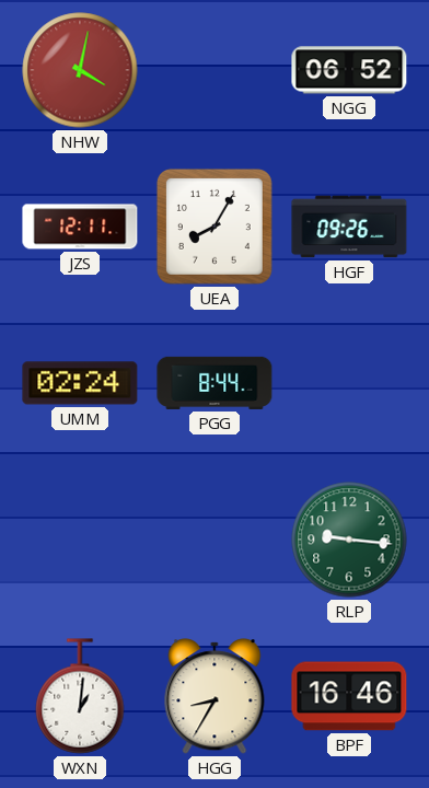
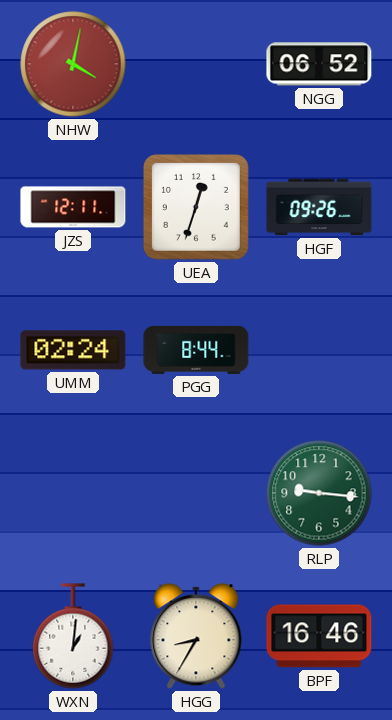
UEA: 8:05 -> 12:33 (196, 207)
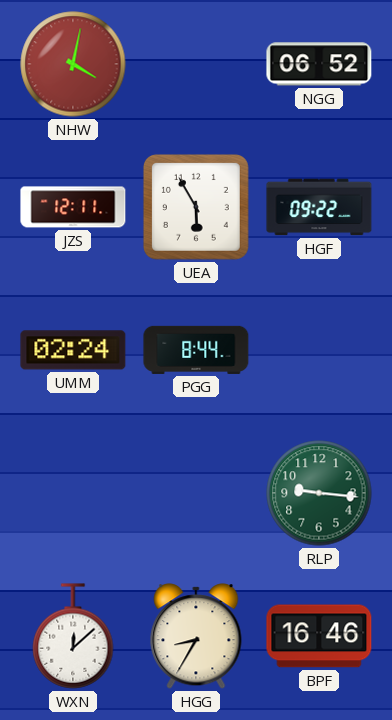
UEA: 12:33 -> 5:55 (196, 207)
HGF: 09:26 -> 09:22 (319, 207)
WXN: 1:01 -> 12:08 (73, 636)
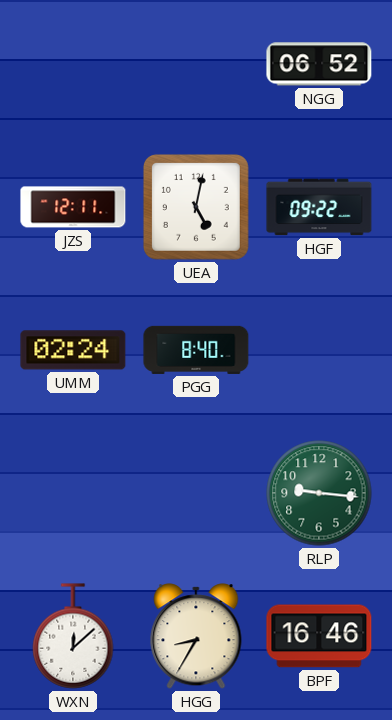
NHW: 4:02 -> none (73, 64)
UEA: 5:55 -> 5:02 (196, 207)
PGG: 8:44 -> 8:40 (196, 350)
